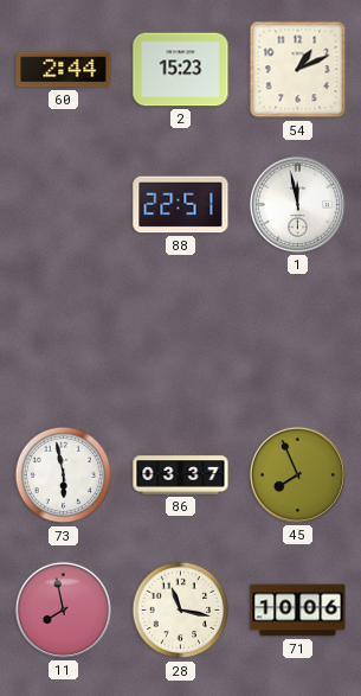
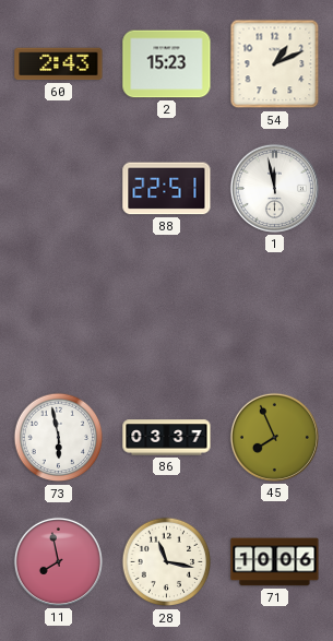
60: 2:44 -> 2:43 (59, 64)
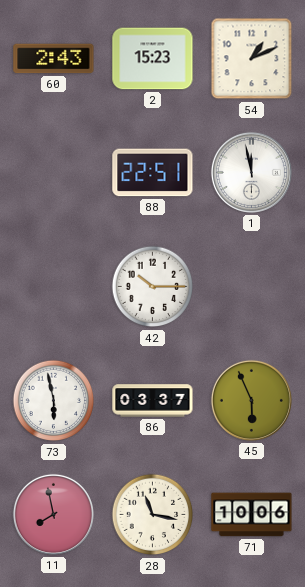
42: none -> 10:15 (153, 287)
45: 7:56 -> 5:56 (251, 400)
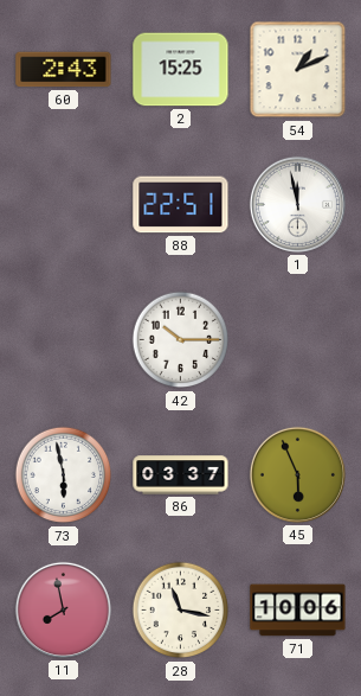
2: 15:23 -> 15:25 (181, 70)
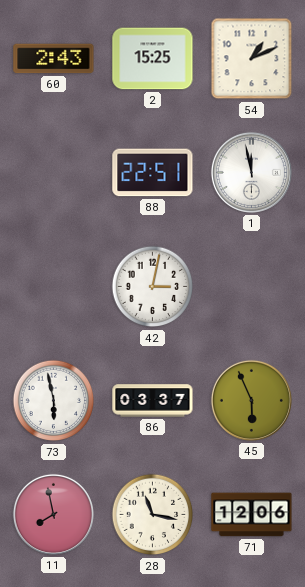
42: 10:15 -> 3:02 (153, 287)
71: 10:06 -> 12:06 (252, 515)
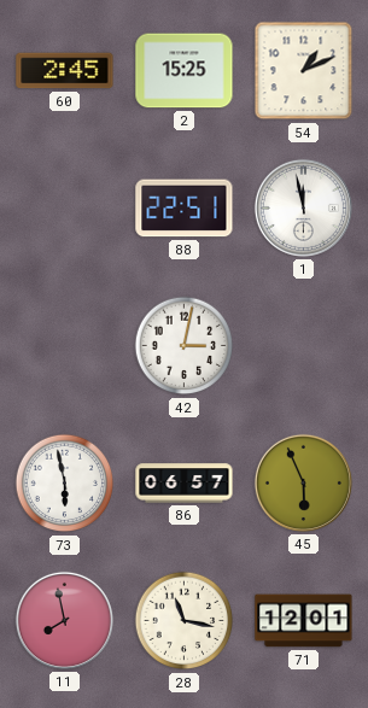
60: 2:43 -> 2:45 (65, 71)
86: 03:37 -> 06:57 (185, 484)
71: 12:06 -> 12:01 (304, 621)
